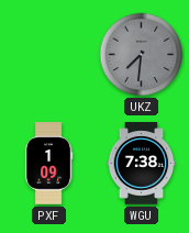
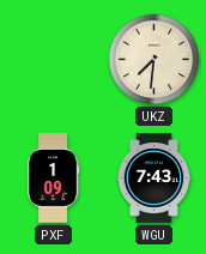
UKZ dial: grey -> cream (154, 60)
WGU: 7:38 -> 7:43 (154, 179)
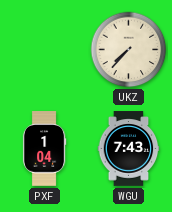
UKZ: 7:31 -> 7:37 (129, 50)
PXF: 1:09 -> 1:04 (44, 149)
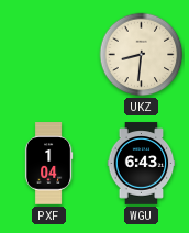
UKZ: 7:37 -> 8:31 (142, 55)
WGU: 7:43 -> 6:43 (142, 164)
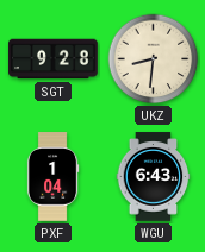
SGT: none -> 9:28 (54, 59)
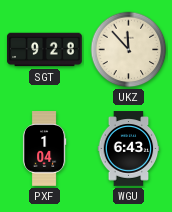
UKZ: 8:31 -> 11:53 (129, 50)
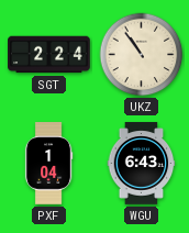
SGT: 9:28 -> 2:24 (49, 55)
UKZ: 11:53 -> 10:54 (142, 55)
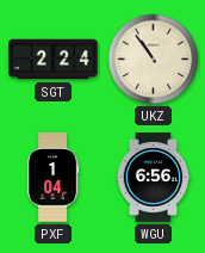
WGU: 6:43 -> 6:56 (154, 178)
